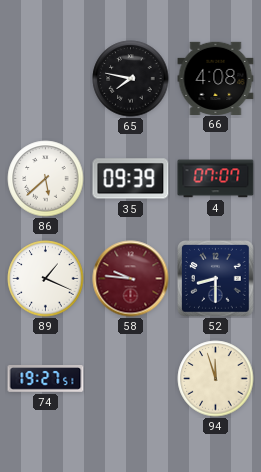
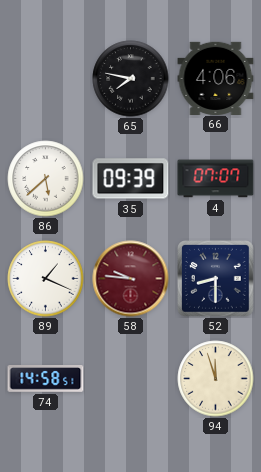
66: 4:08 -> 4:06 (216, 78)
74: 19:27 -> 14:58 (46, 379)
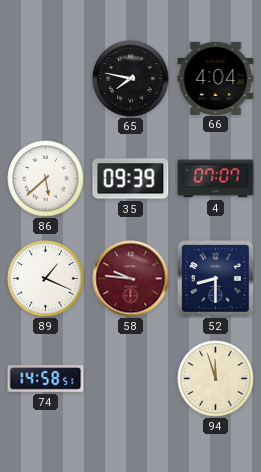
66: 4:06 -> 4:04 (216, 78)
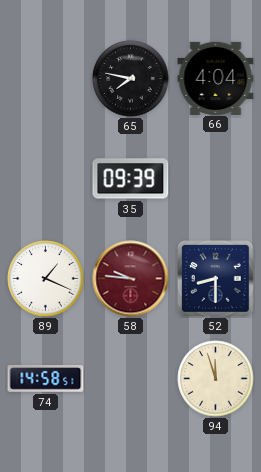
86: 5:38 -> none (46, 179)
4: 07:07 -> none (216, 179)
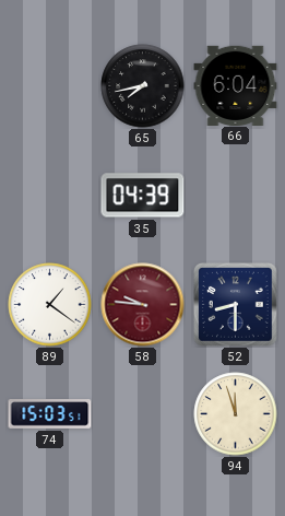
65: 7:47 -> 7:43 (143, 86)
66: 4:04 -> 6:04 (236, 85)
35: 09:39 -> 04:39 (143, 196)
89: 1:19 -> 1:21 (50, 305)
74: 14:58 -> 15:03 (50, 414)
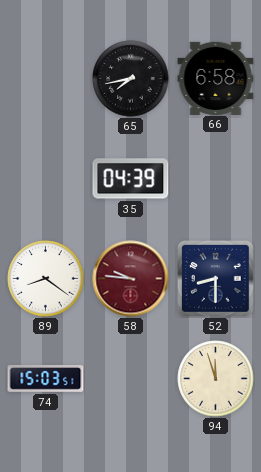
66: 6:04 -> 6:58 (216, 78)
89: 1:21 -> 8:21 (46, 279)
